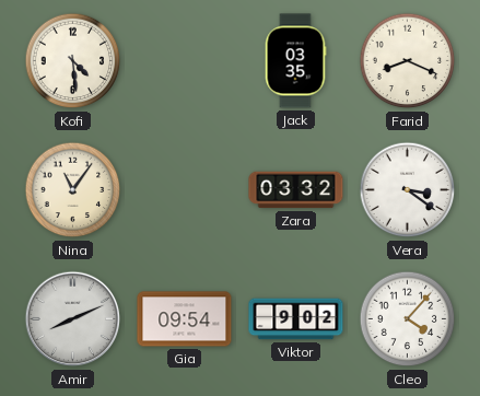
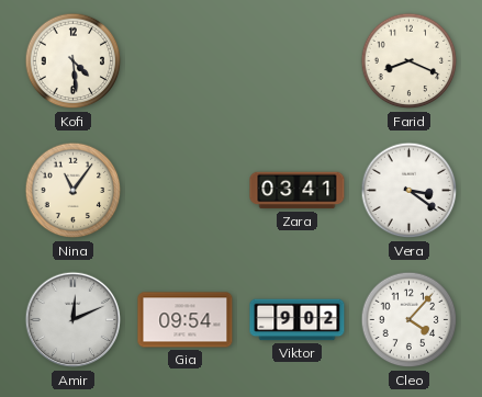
Jack: 03:35 -> none (295, 61)
Zara: 03:32 -> 03:41 (298, 191)
Amir: 8:11 -> 12:11 (74, 320)
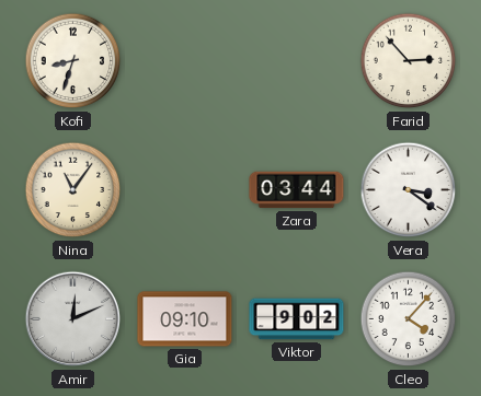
Kofi: 4:29 -> 8:33 (73, 61)
Farid: 8:19 -> 2:53 (409, 61)
Zara: 03:41 -> 03:44 (297, 190)
Gia: 09:54 -> 09:10 (185, 319)
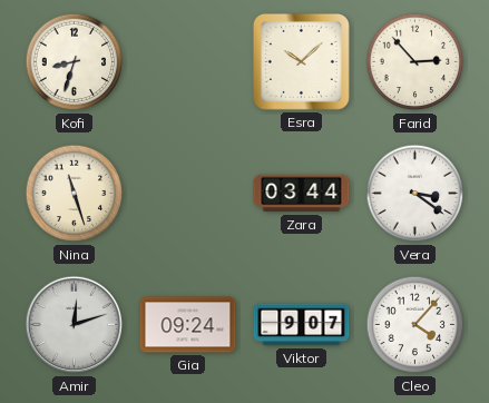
Esra: none -> 10:08 (301, 61)
Nina: 11:06 -> 11:27 (75, 194)
Amir: 12:11 -> 12:12 (75, 325)
Gia: 09:10 -> 09:24 (188, 325)
Viktor: 9:02 -> 9:07 (302, 325)
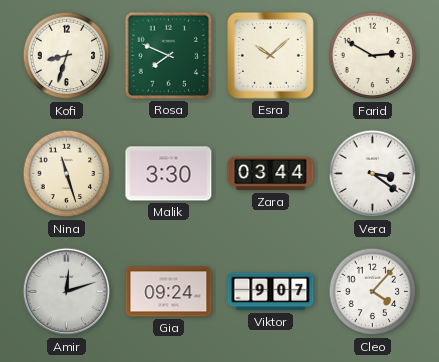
Rosa: none -> 7:49 (168, 55)
Farid: 2:53 -> 2:50 (373, 56)
Malik: none -> 3:30 (169, 174)
